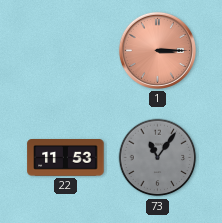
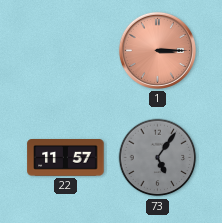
22: 11:53 -> 11:57 (66, 158)
73: 11:06 -> 5:06 (158, 158)
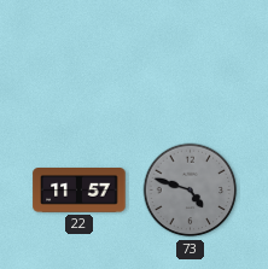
1: 3:15 -> none (157, 50)
73: 5:06 -> 4:48 (191, 191)
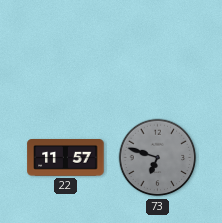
73: 4:48 -> 6:48 (158, 158)
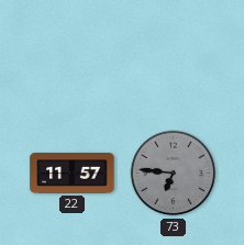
73: 6:48 -> 6:46 (174, 174)
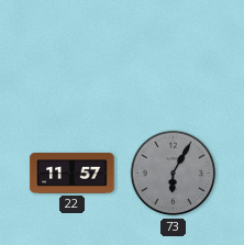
73: 6:46 -> 6:05 (174, 174)
